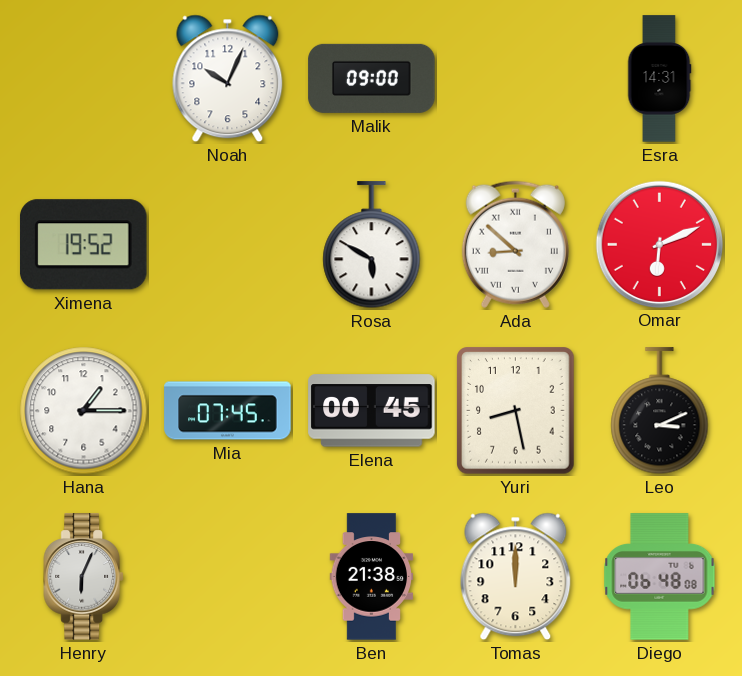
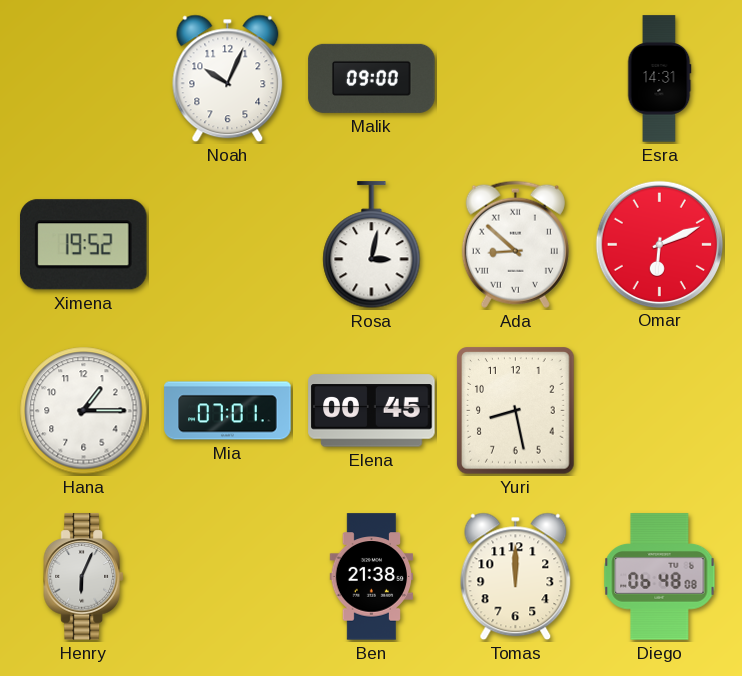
Rosa: 5:50 -> 3:02 (372, 245)
Mia: 07:45 -> 07:01 (228, 411)
Leo: 3:11 -> none (660, 411)
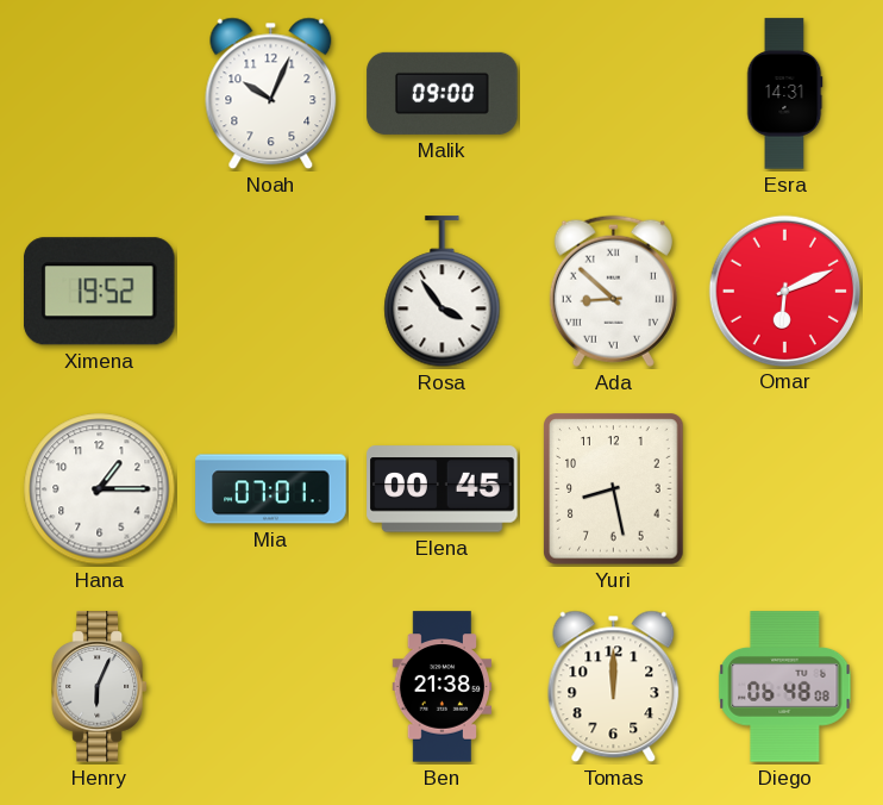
Rosa: 3:02 -> 3:54 (443, 292)
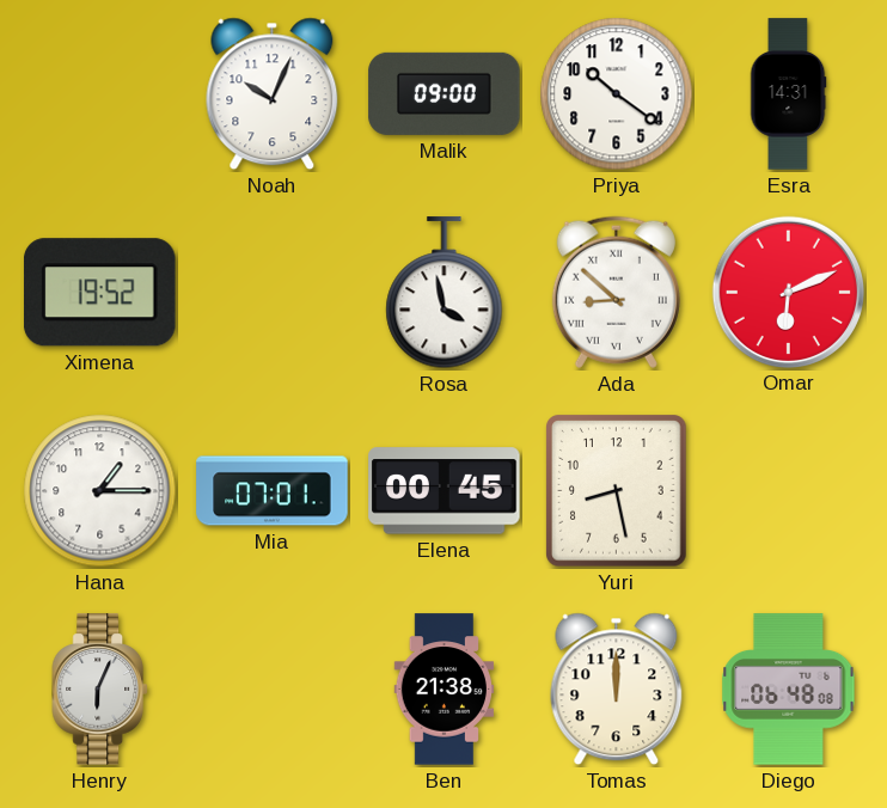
Priya: none -> 10:21 (617, 94)
Rosa: 3:54 -> 3:58 (445, 293)
